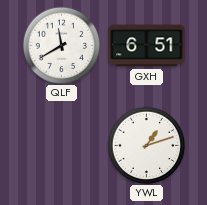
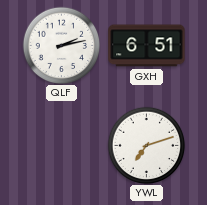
QLF: 11:40 -> 2:13 (61, 45)
YWL: 1:12 -> 7:12 (146, 145)
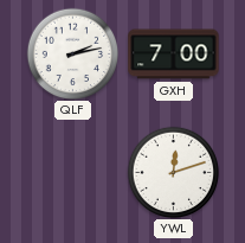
GXH: 6:51 -> 7:00 (174, 55)
YWL: 7:12 -> 12:12 (173, 172)
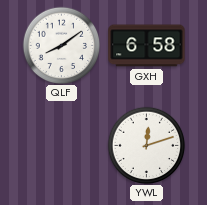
QLF: 2:13 -> 8:09 (61, 45)
GXH: 7:00 -> 6:58 (147, 46)
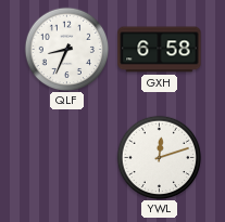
QLF: 8:09 -> 8:34 (66, 49)
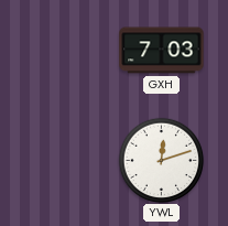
QLF: 8:34 -> none (66, 49)
GXH: 6:58 -> 7:03 (162, 51)
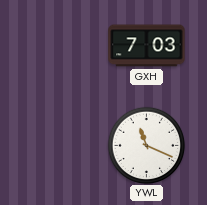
YWL: 12:12 -> 11:19 (146, 145)
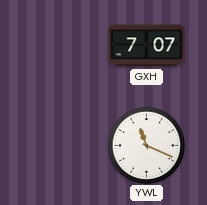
GXH: 7:03 -> 7:07 (147, 46)
